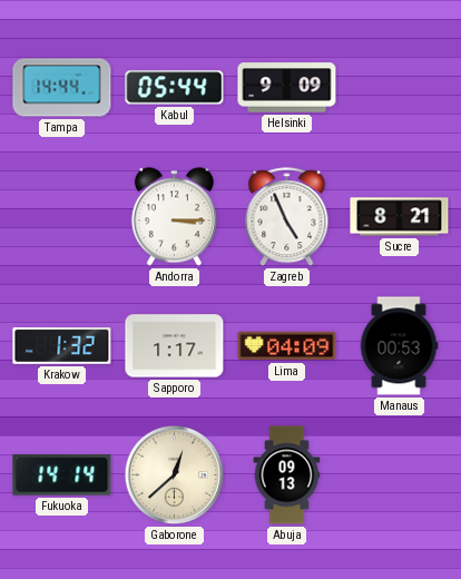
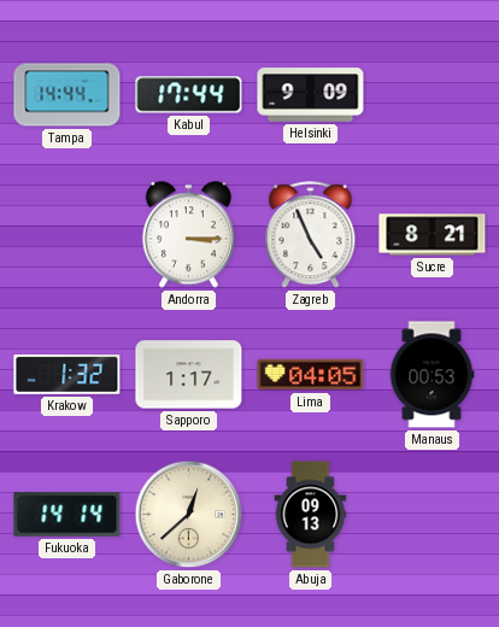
Kabul: 05:44 -> 17:44 (189, 95)
Lima: 04:09 -> 04:05 (311, 375)
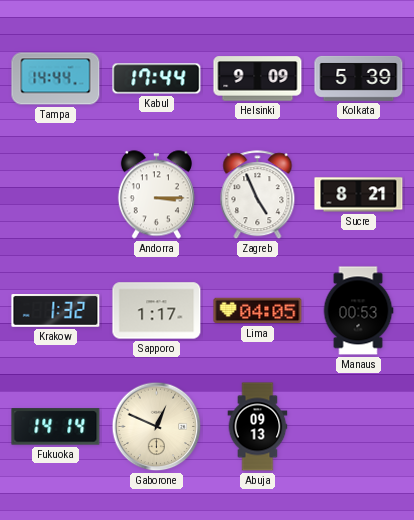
Kolkata: none -> 5:39 (359, 78)
Gaborone: 12:38 -> 12:49 (157, 427)
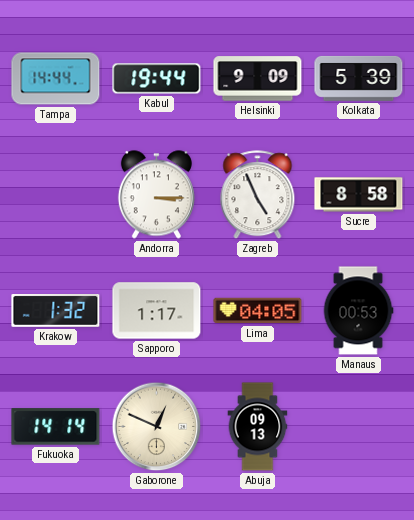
Kabul: 17:44 -> 19:44 (157, 79)
Sucre: 8:21 -> 8:58 (359, 195)
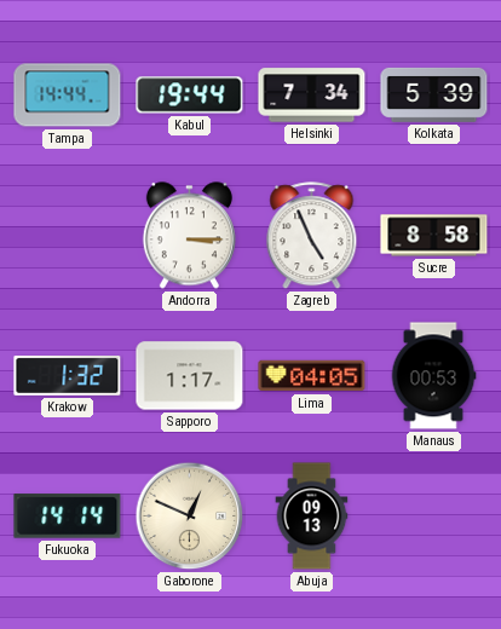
Helsinki: 9:09 -> 7:34 (312, 96)
